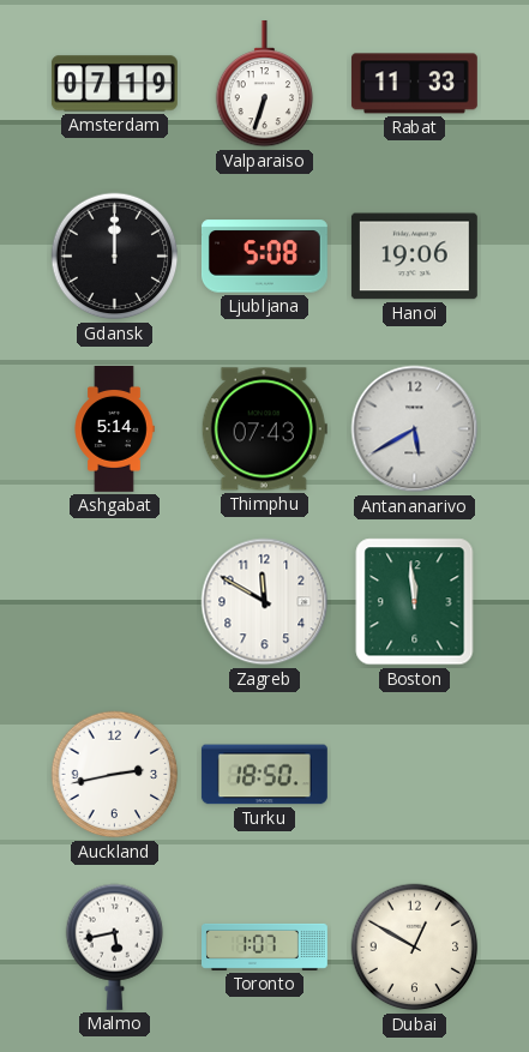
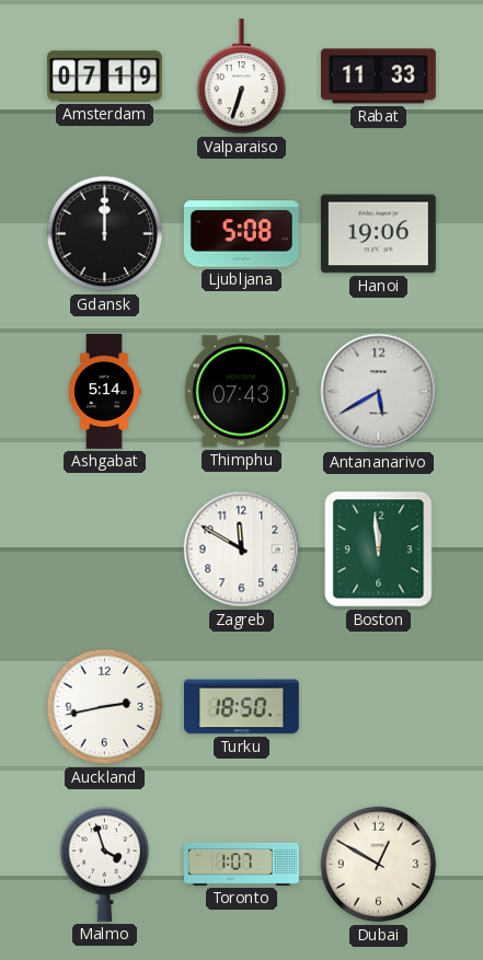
Malmo: 5:43 -> 3:57 (105, 864)
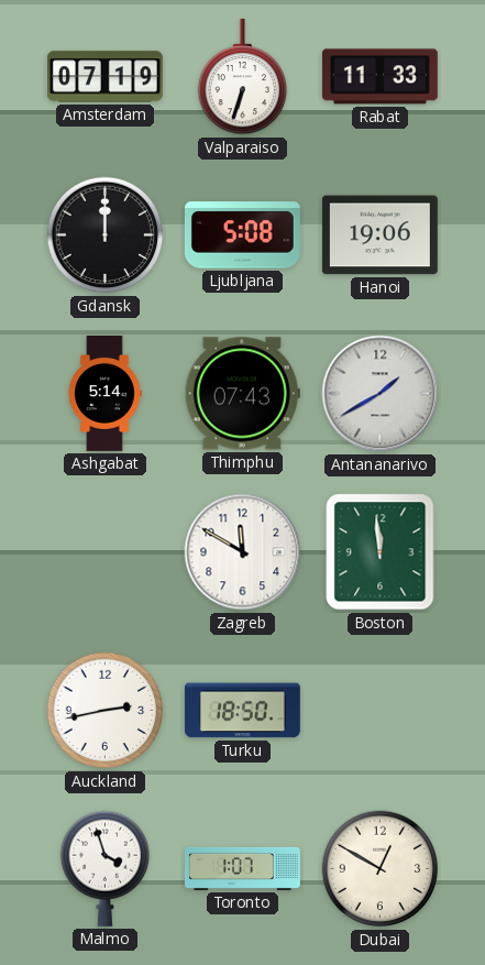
Antananarivo: 5:40 -> 1:40 (381, 394)
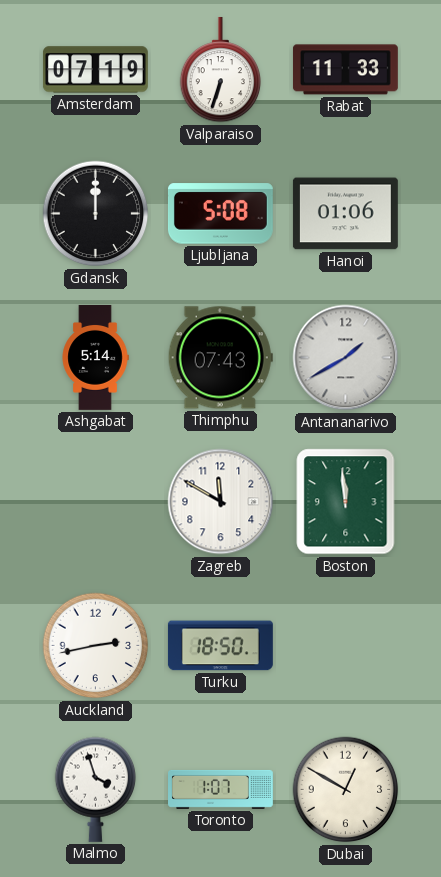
Hanoi: 19:06 -> 01:06 (345, 214)
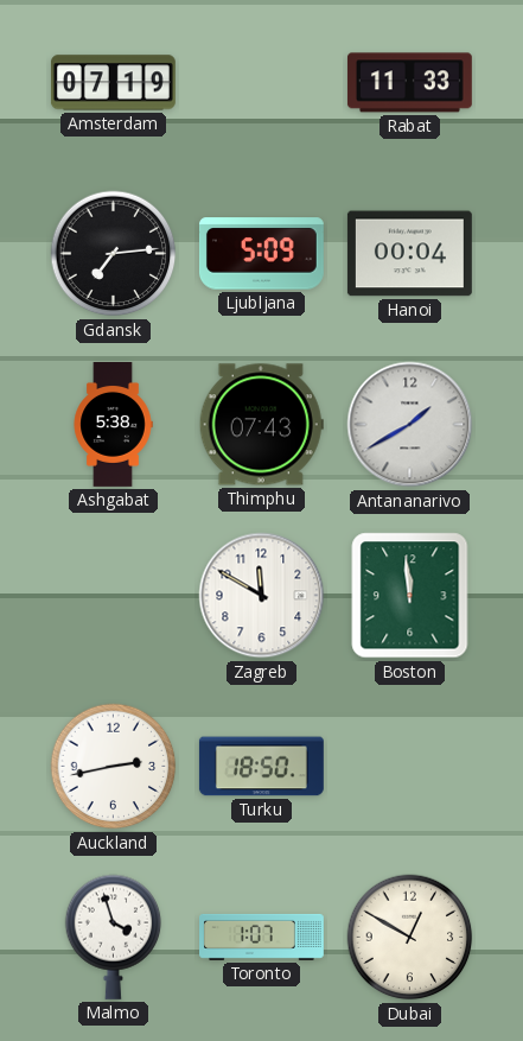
Valparaiso: 6:33 -> none (221, 70)
Gdansk: 12:00 -> 7:14 (114, 254)
Ljubljana: 5:08 -> 5:09 (261, 254)
Hanoi: 01:06 -> 00:04 (409, 254)
Ashgabat: 5:14 -> 5:38 (113, 425)
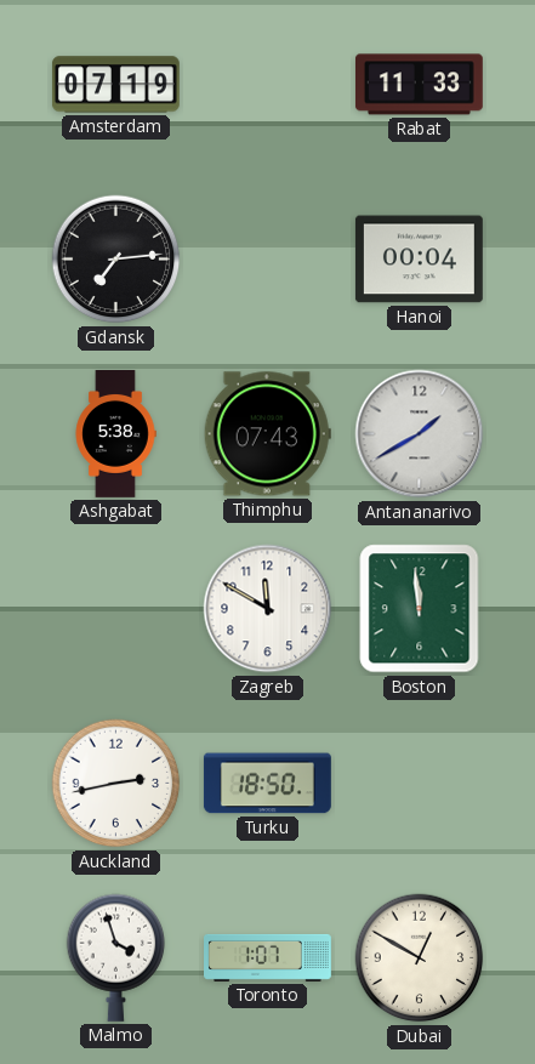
Ljubljana: 5:09 -> none (261, 254)
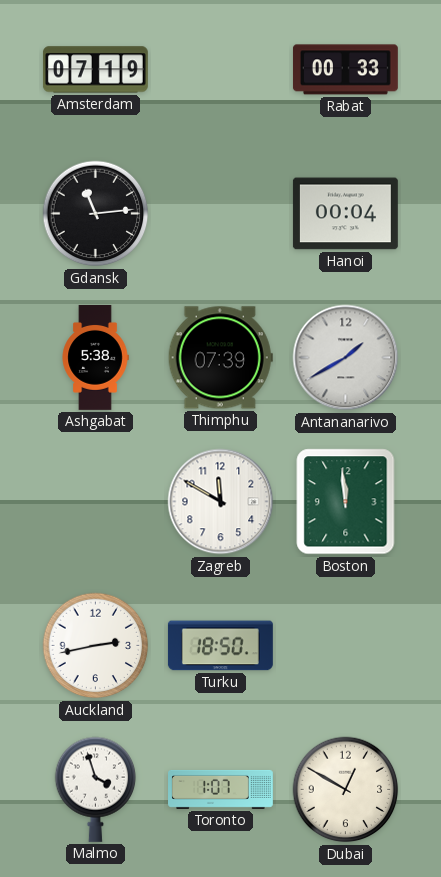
Rabat: 11:33 -> 00:33 (345, 70)
Gdansk: 7:14 -> 11:14 (96, 214)
Thimphu: 07:43 -> 07:39 (220, 358)
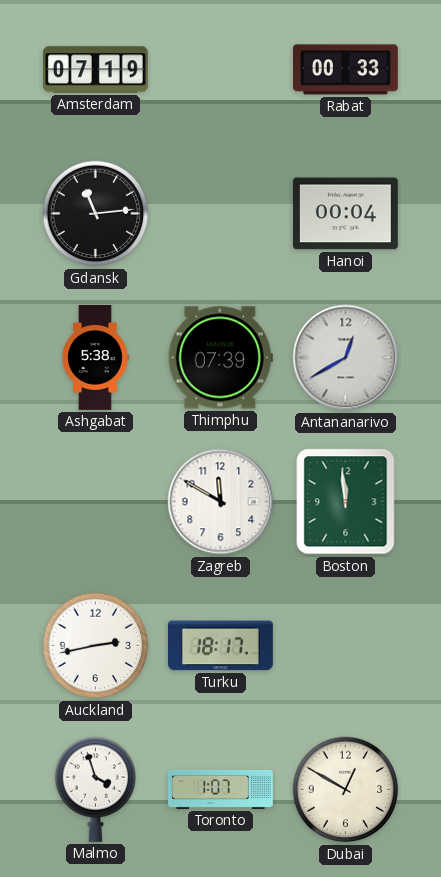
Antananarivo: 1:40 -> 12:40 (346, 358)
Turku: 18:50 -> 18:17 (220, 646)
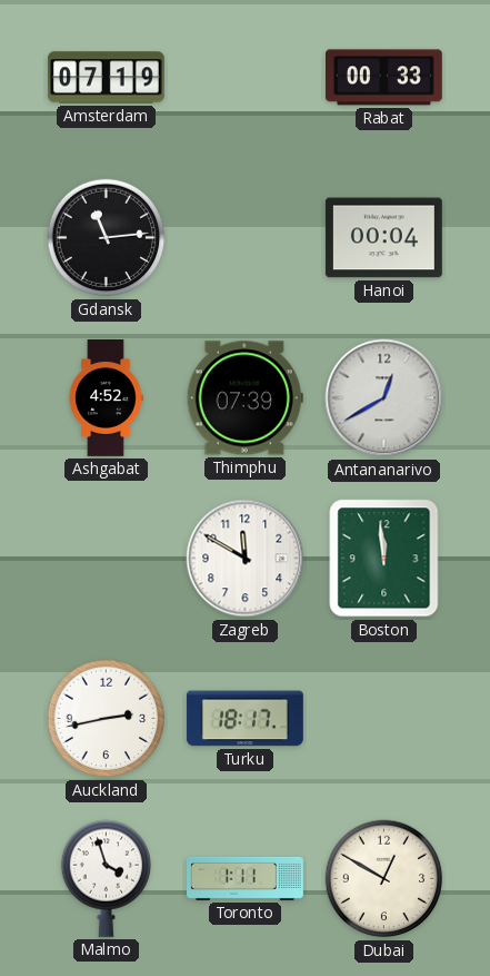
Ashgabat: 5:38 -> 4:52 (106, 398)
Toronto: 1:07 -> 1:11 (246, 878)
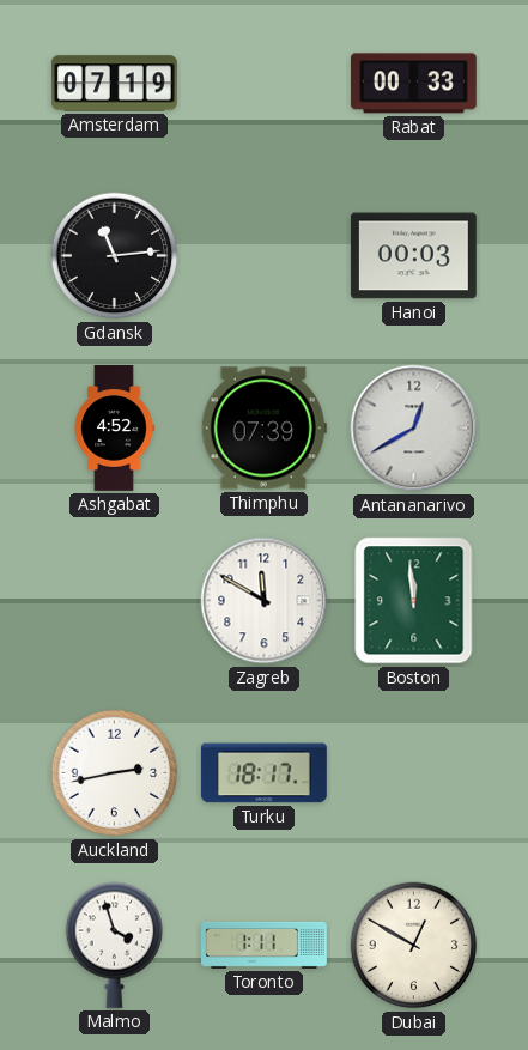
Hanoi: 00:04 -> 00:03 (413, 256)
